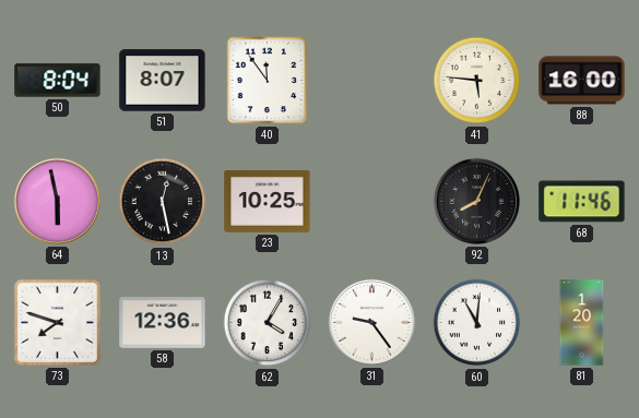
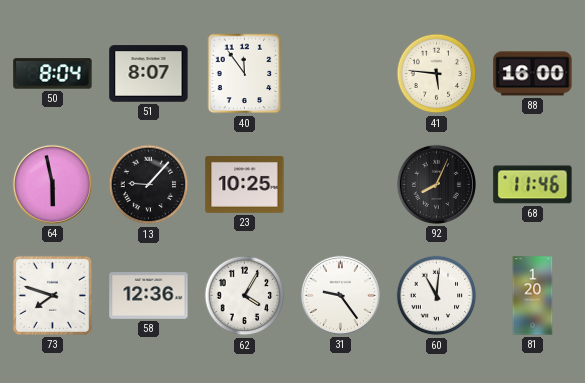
13: 12:28 -> 9:07 (149, 185)
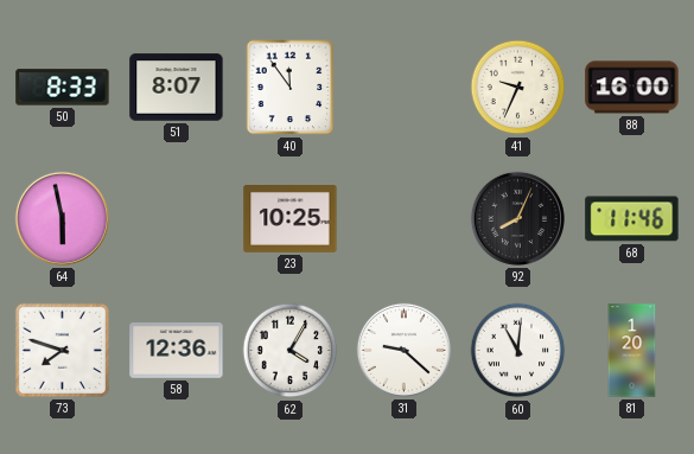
50: 8:04 -> 8:33 (63, 88)
41: 5:46 -> 9:34 (518, 88)
13: 9:07 -> none (149, 185)
31: 9:24 -> 9:22 (403, 350)
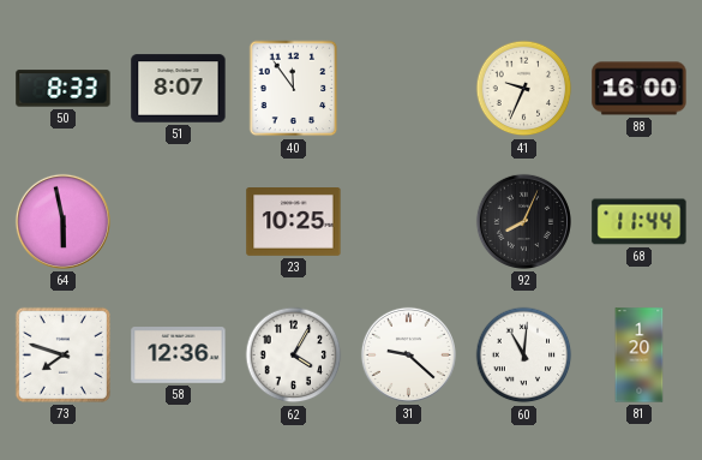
68: 11:46 -> 11:44 (640, 222)
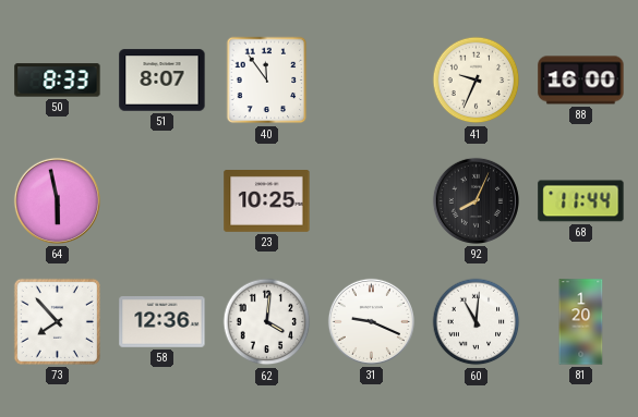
73: 7:48 -> 7:53 (57, 321)
62: 4:05 -> 4:01 (267, 322)
31: 9:22 -> 9:19 (371, 321)
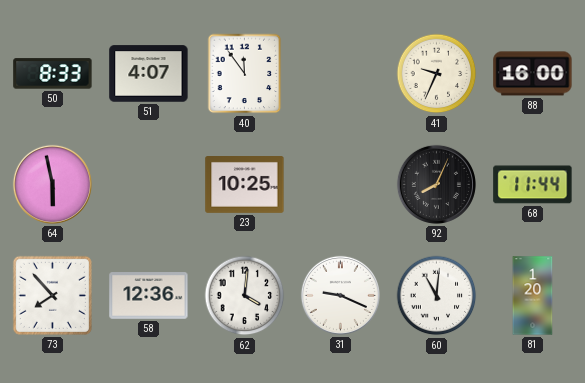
51: 8:07 -> 4:07 (149, 74)
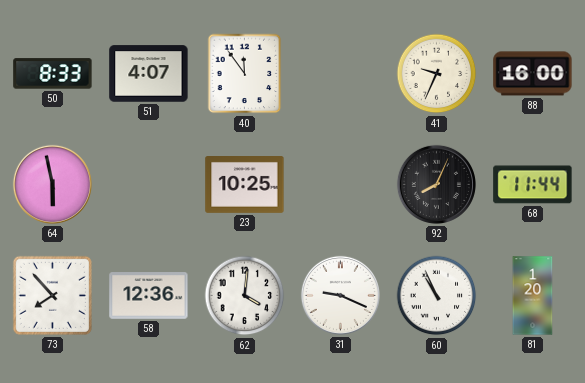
60: 11:01 -> 10:56 (437, 296)
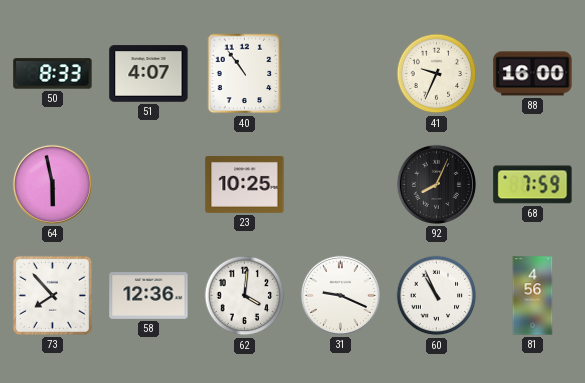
40: 11:54 -> 10:54 (245, 74)
68: 11:44 -> 7:59 (533, 185)
81: 1:20 -> 4:56 (533, 296)
